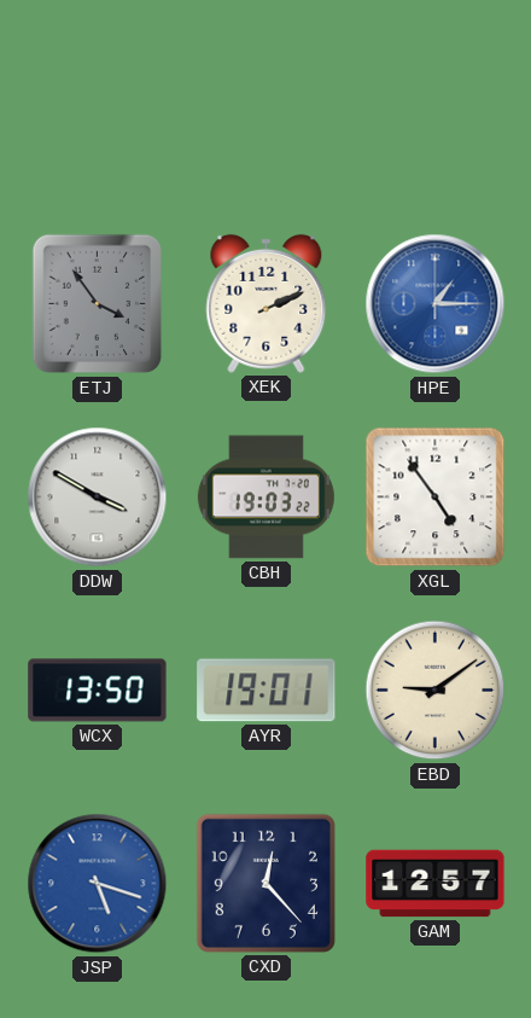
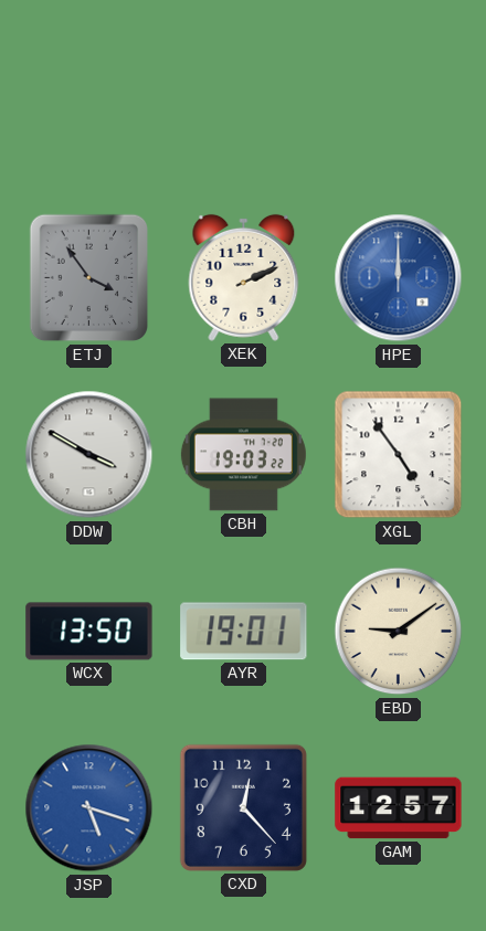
HPE: 1:15 -> 12:00 (399, 278)
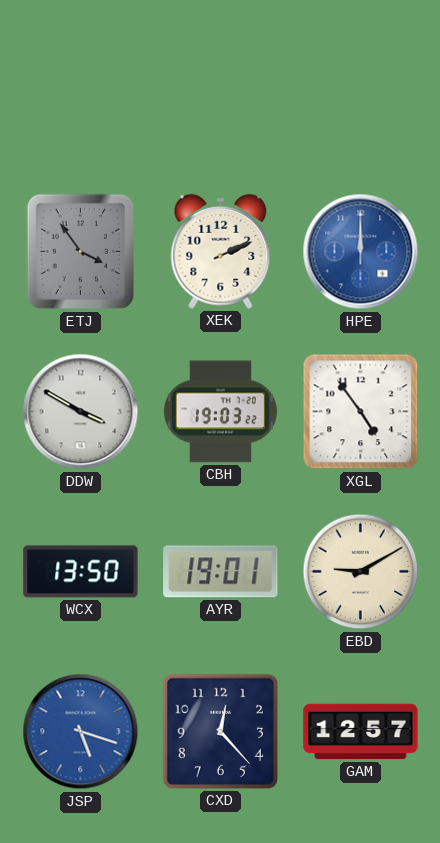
EBD: 9:09 -> 9:10 (361, 572)
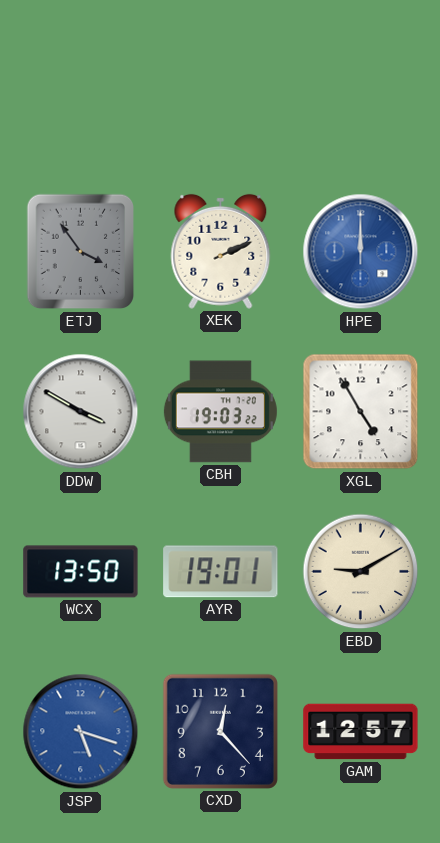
XGL: 4:54 -> 4:55 (361, 412)
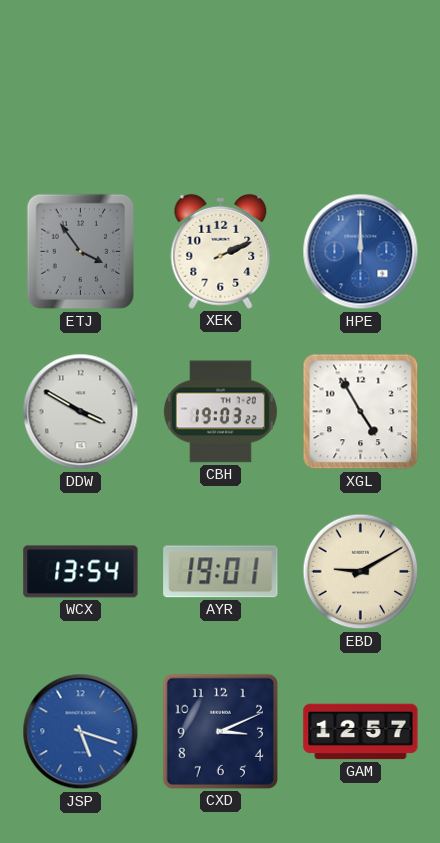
WCX: 13:50 -> 13:54 (81, 572)
CXD: 12:23 -> 3:11 (220, 731)
